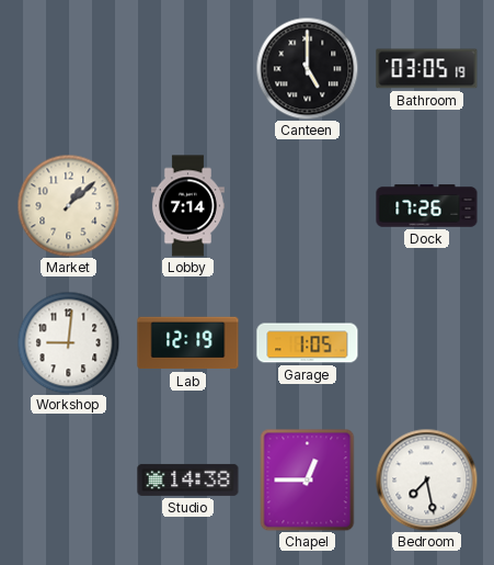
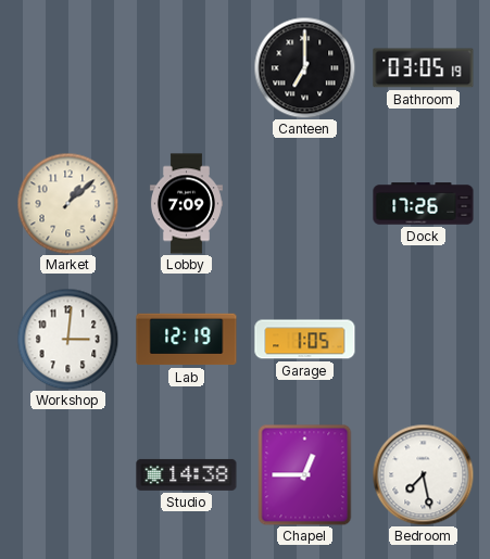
Canteen: 5:00 -> 7:00 (304, 67)
Lobby: 7:14 -> 7:09 (186, 204)
Workshop: 9:01 -> 3:01 (67, 339)
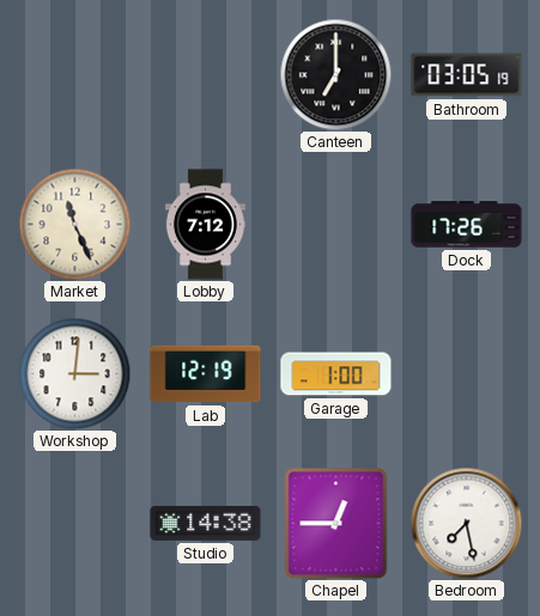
Market: 1:08 -> 11:26 (74, 224)
Lobby: 7:09 -> 7:12 (205, 225)
Garage: 1:05 -> 1:00 (336, 374)
